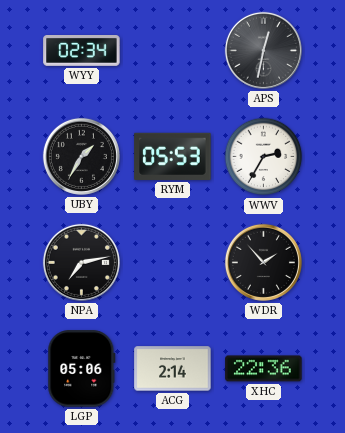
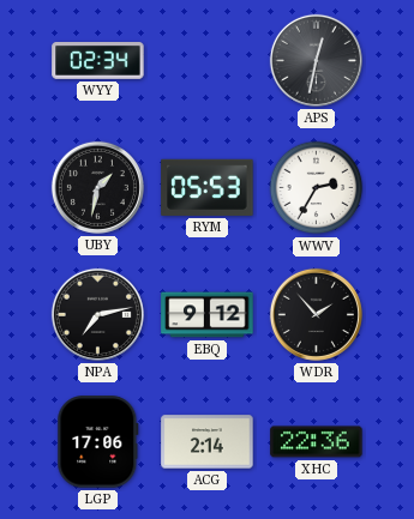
UBY: 1:35 -> 1:32 (97, 187)
EBQ: none -> 9:12 (208, 315)
LGP: 05:06 -> 17:06 (98, 442)
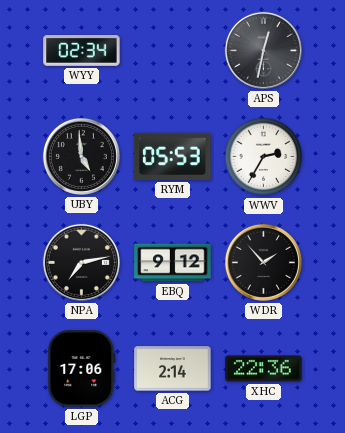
UBY: 1:32 -> 4:59 (81, 156)
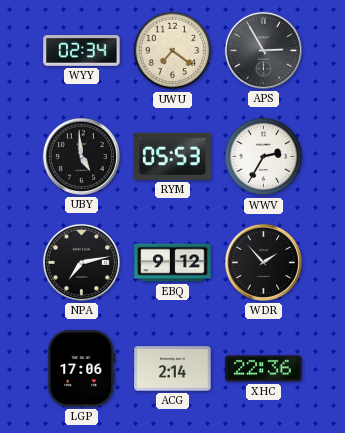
UWU: none -> 7:21 (173, 51)
APS: 12:32 -> 2:55 (263, 50)
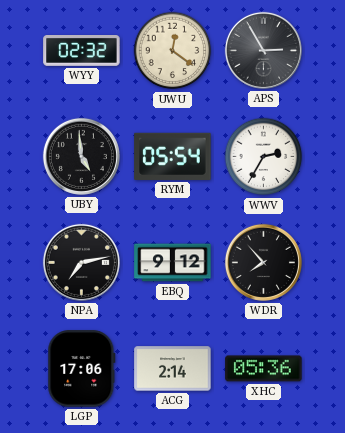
WYY: 02:34 -> 02:32 (82, 51)
UWU: 7:21 -> 12:21 (173, 51)
RYM: 05:53 -> 05:54 (173, 156)
WDR: 1:53 -> 7:53 (263, 262)
XHC: 22:36 -> 05:36 (264, 369)
